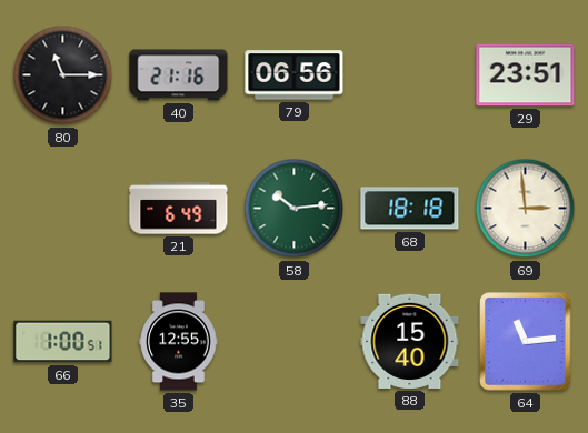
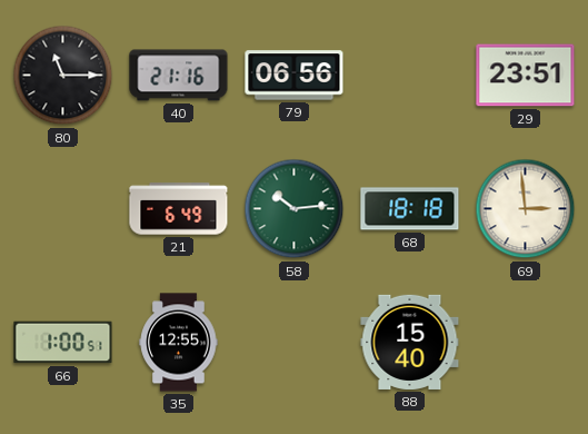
64: 11:14 -> none (526, 342)
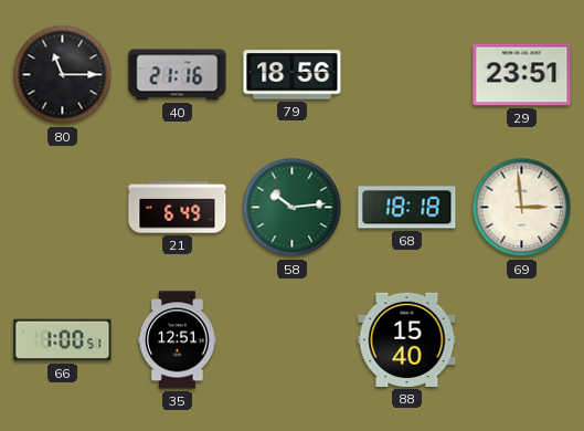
79: 06:56 -> 18:56 (293, 75)
35: 12:55 -> 12:51 (178, 340)
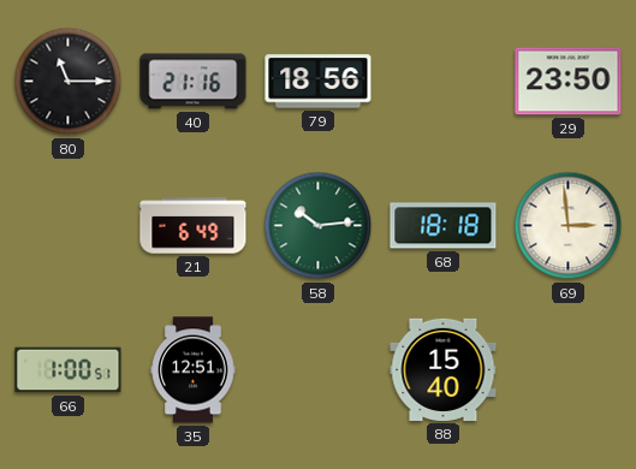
29: 23:51 -> 23:50 (569, 82)
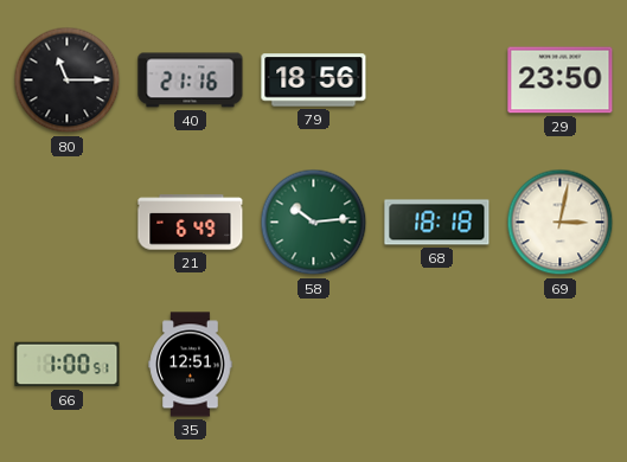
69: 2:59 -> 3:02 (561, 223)
88: 15:40 -> none (444, 369)
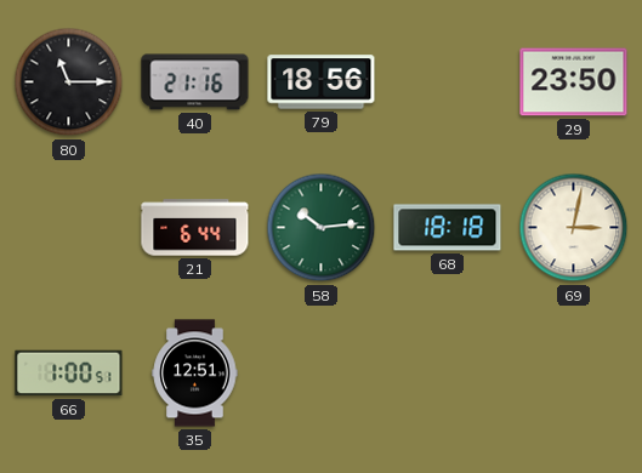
21: 6:49 -> 6:44 (195, 228)
